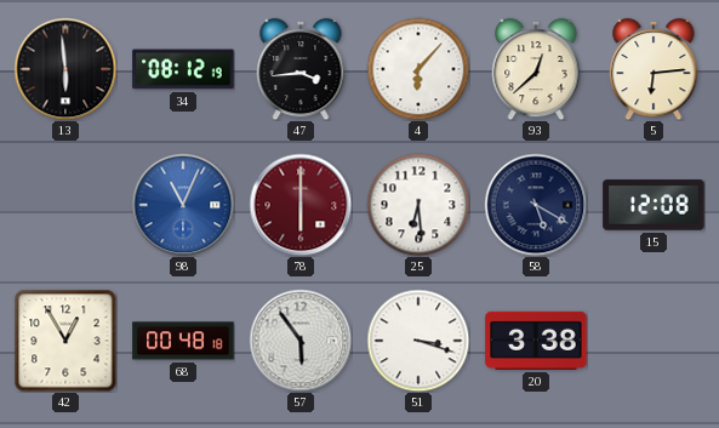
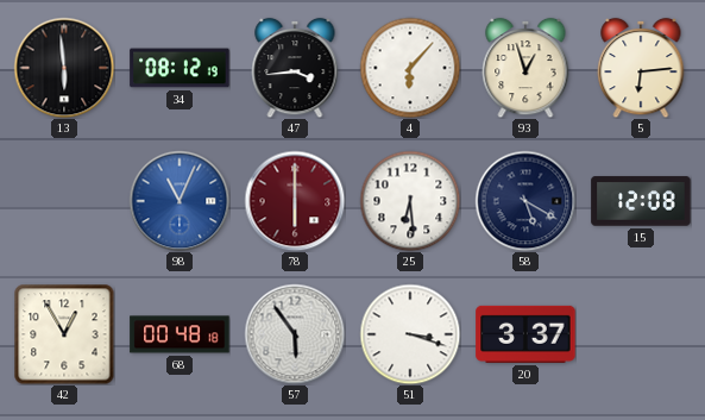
93: 12:38 -> 12:57 (525, 68)
20: 3:38 -> 3:37 (525, 334)
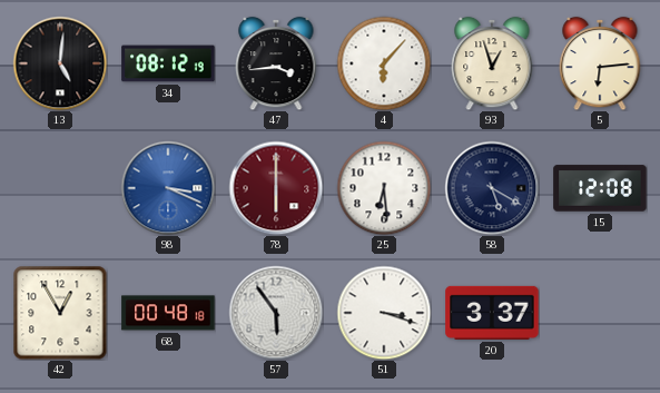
13: 5:59 -> 5:01 (60, 63)
98: 11:04 -> 3:19 (168, 188)
